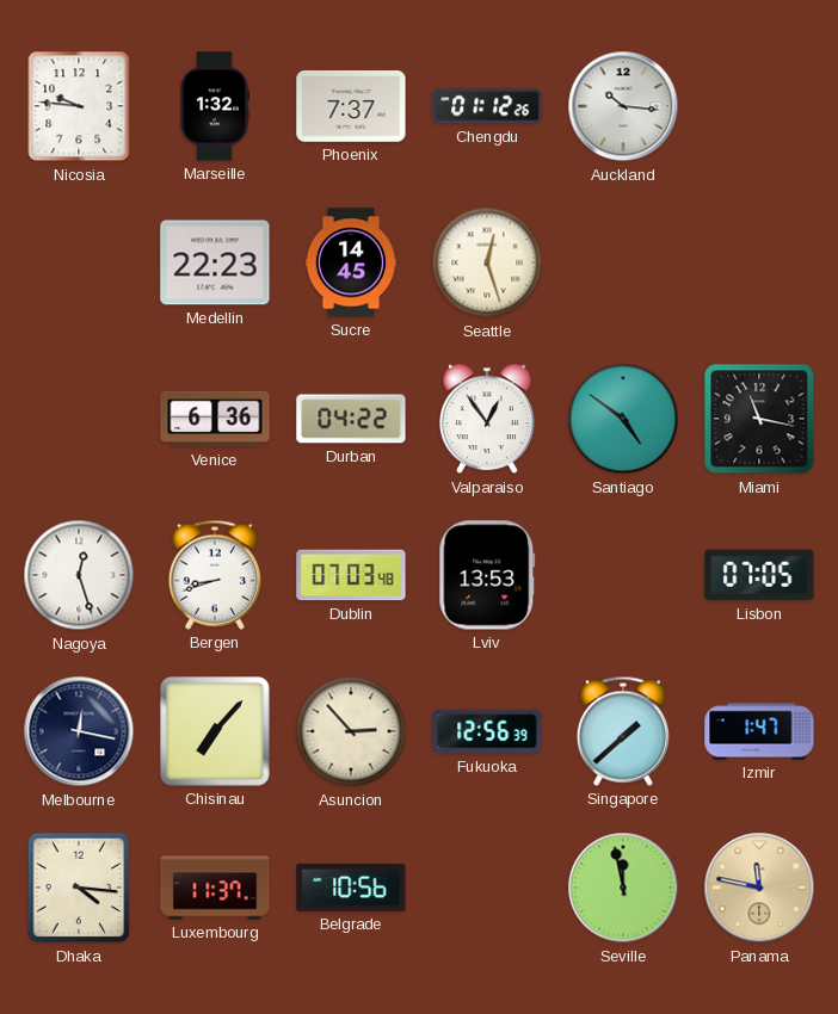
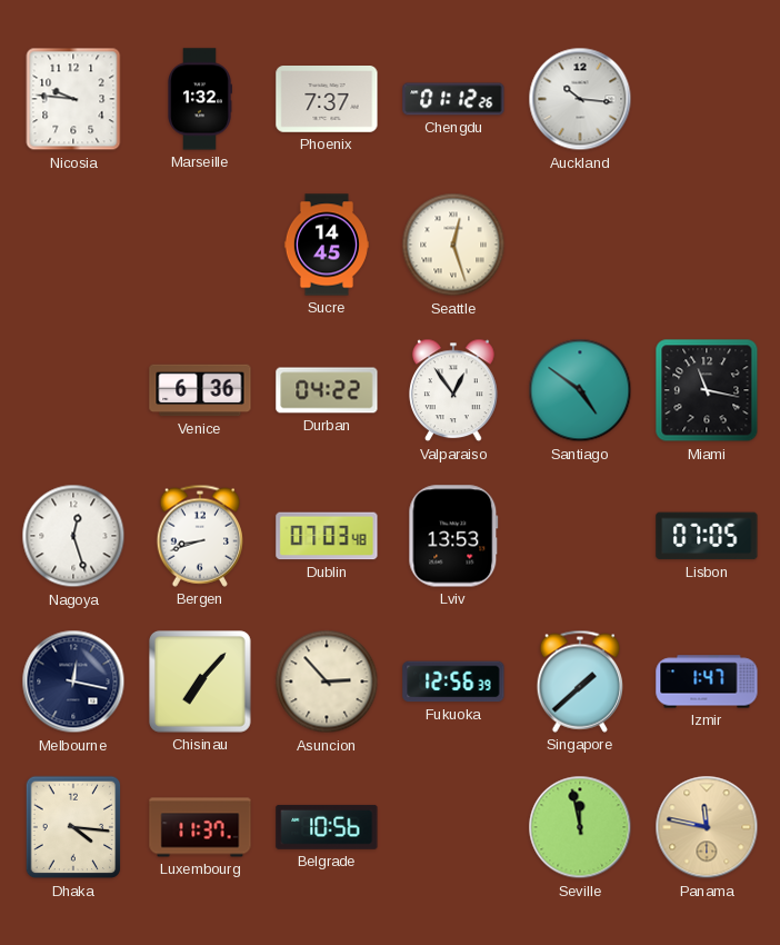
Medellin: 22:23 -> none (215, 262)
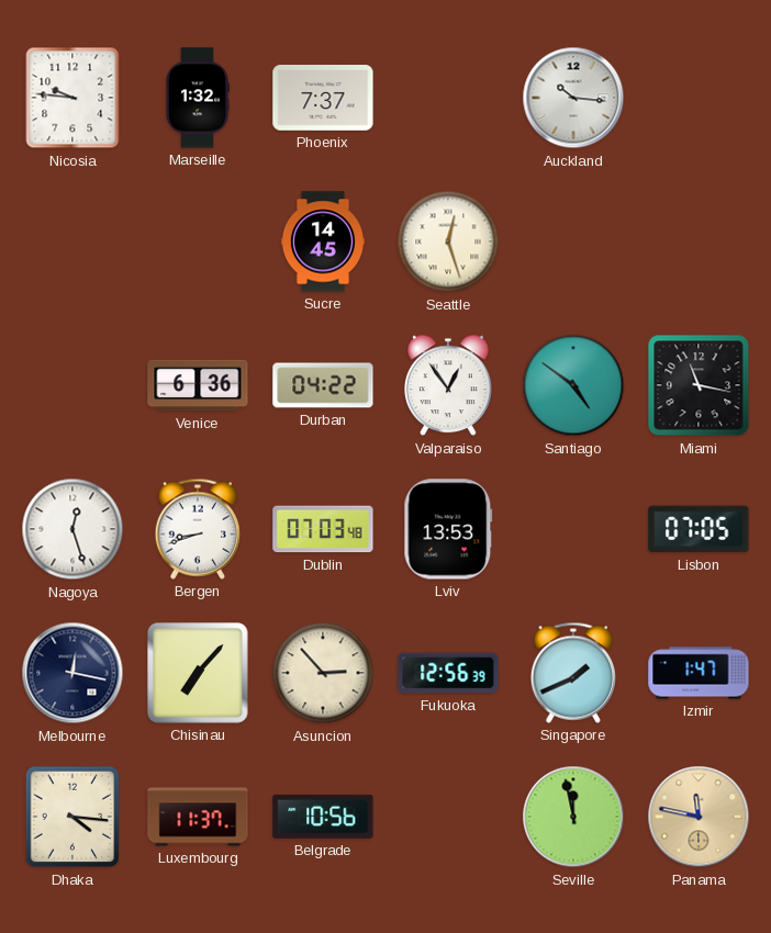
Chengdu: 01:12 -> none (453, 99)
Singapore: 1:38 -> 1:41 (572, 673)
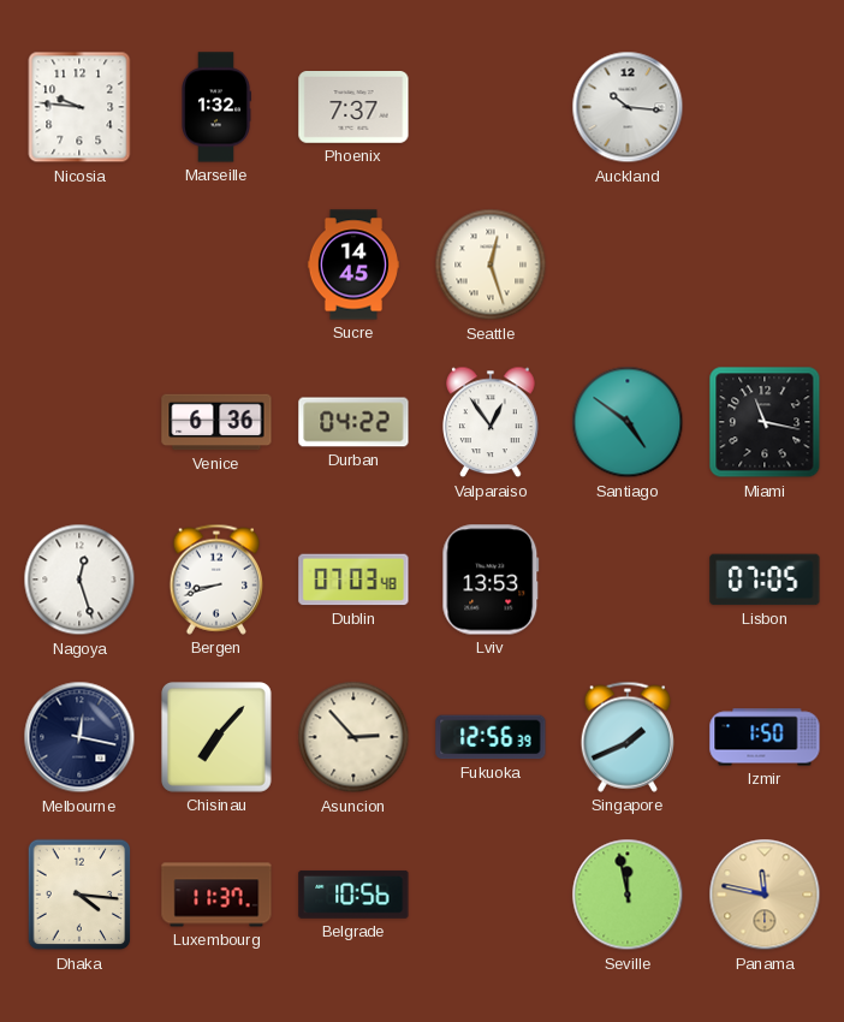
Izmir: 1:47 -> 1:50 (765, 737)
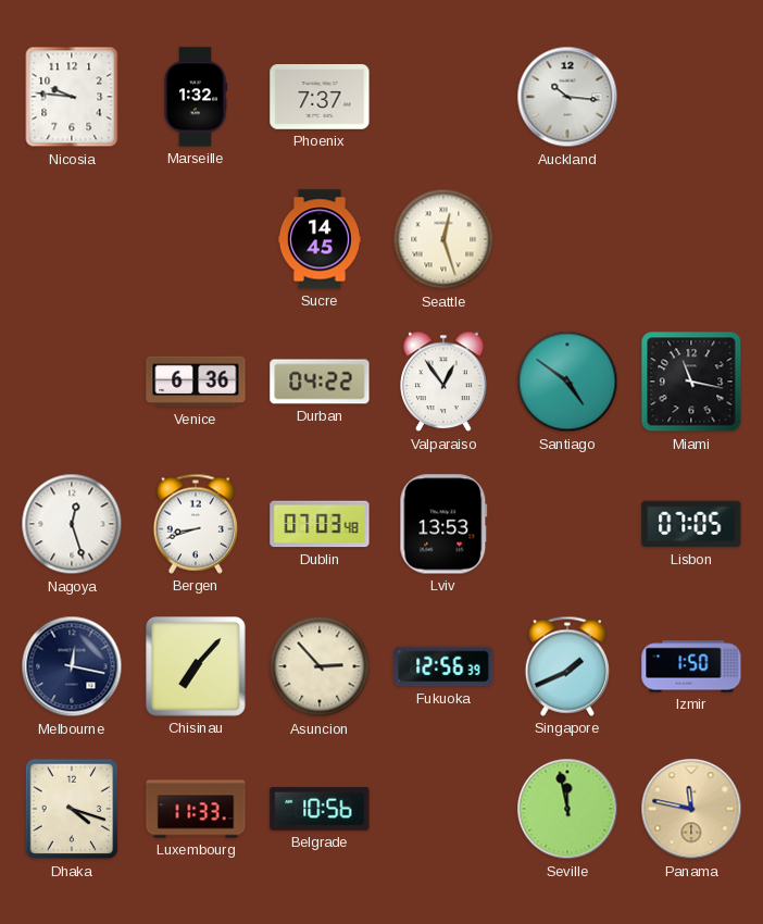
Dhaka: 4:16 -> 4:18 (72, 809)
Luxembourg: 11:37 -> 11:33 (196, 809)
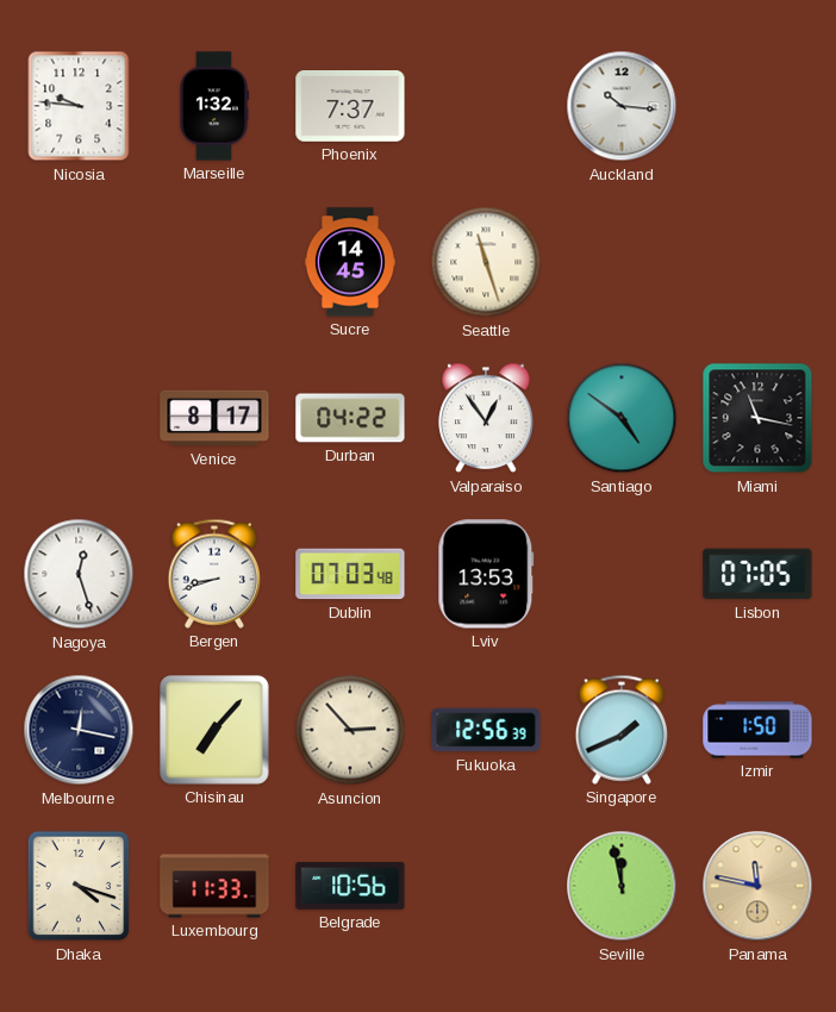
Seattle: 12:27 -> 11:27 (486, 262)
Venice: 6:36 -> 8:17 (214, 418)
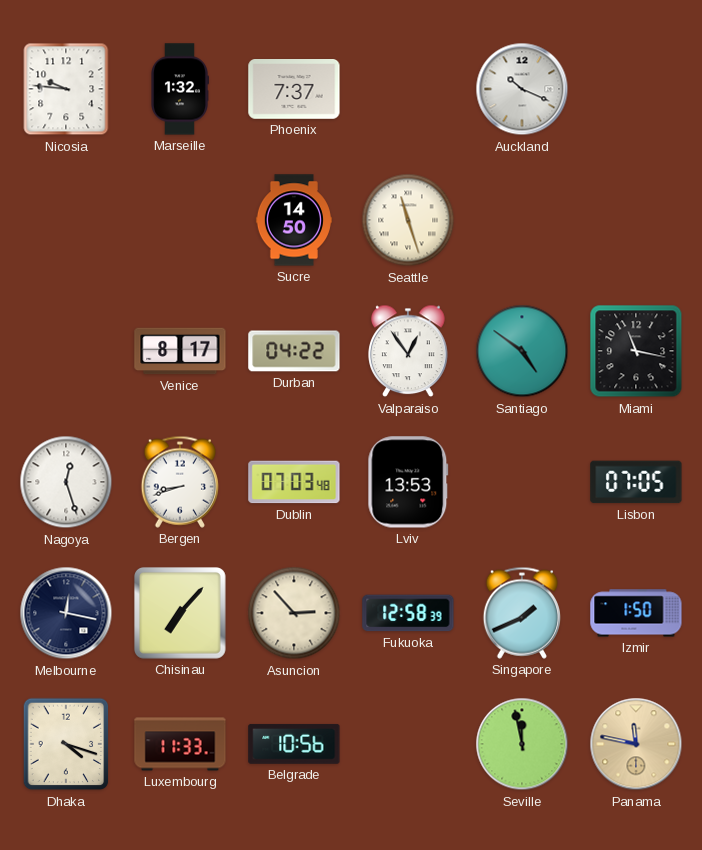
Auckland: 10:16 -> 10:19 (522, 89)
Sucre: 14:45 -> 14:50 (294, 220)
Fukuoka: 12:56 -> 12:58 (408, 613)
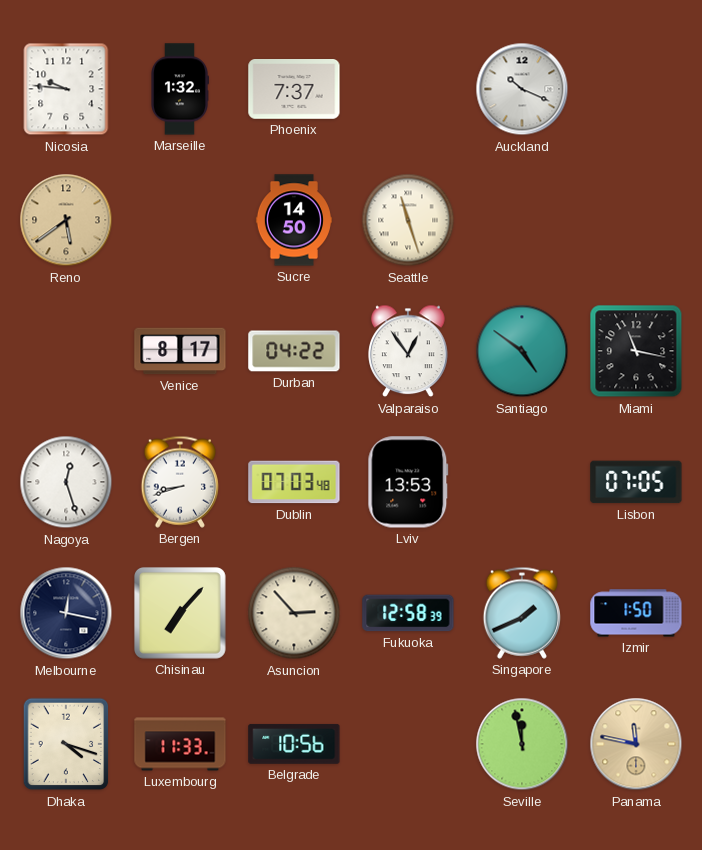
Reno: none -> 5:39 (66, 220)
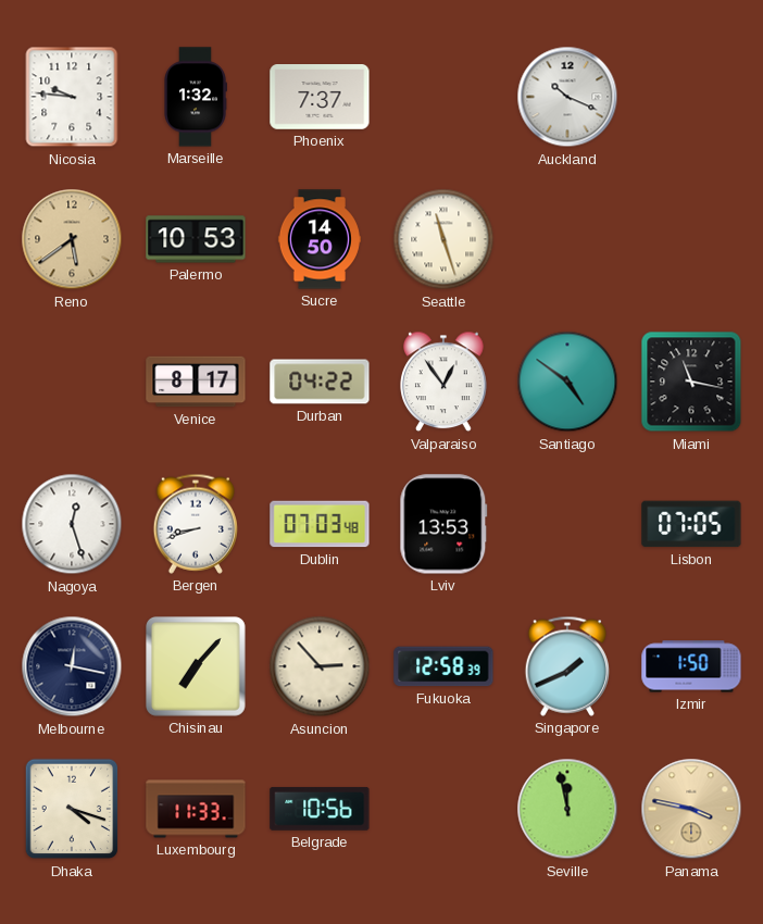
Palermo: none -> 10:53 (196, 239)
Panama: 11:47 -> 3:47 (691, 809)
